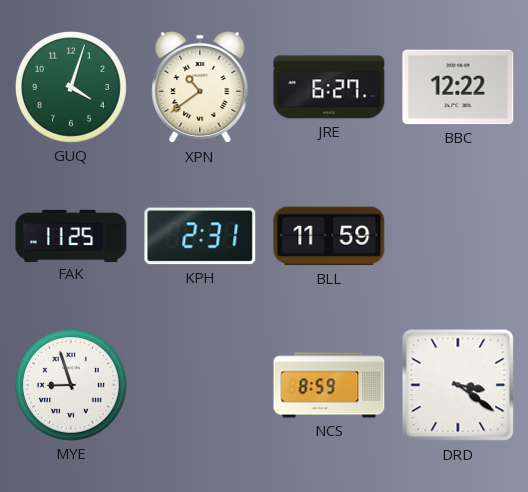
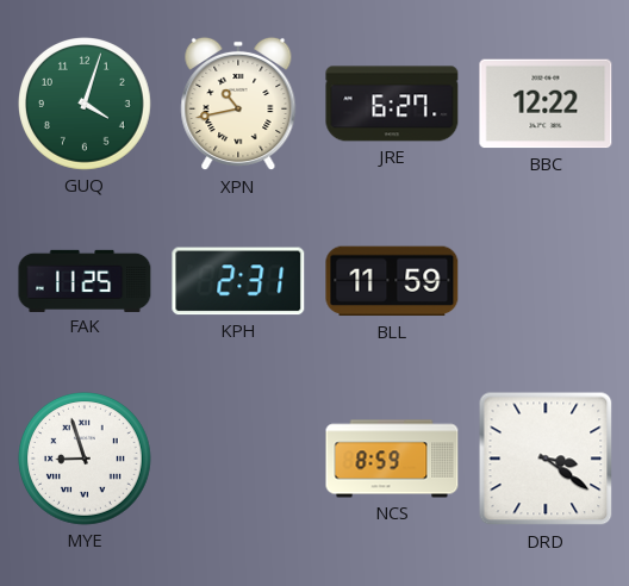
XPN: 10:39 -> 10:43 (238, 104)
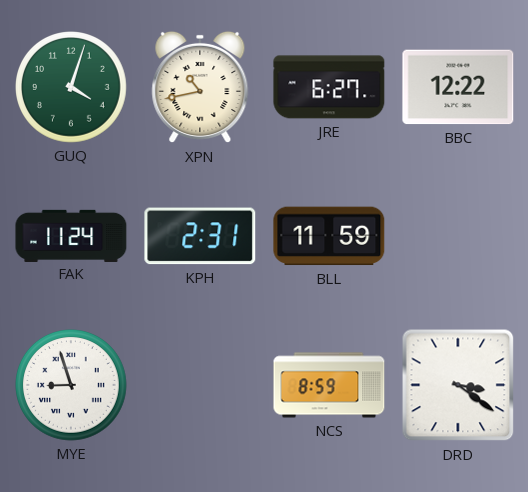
FAK: 11:25 -> 11:24 (71, 235)
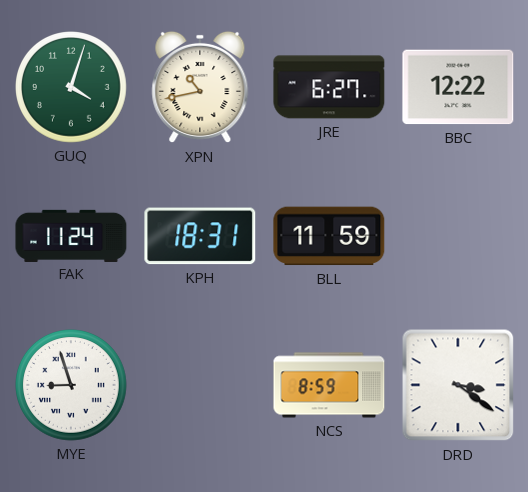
KPH: 2:31 -> 18:31 (200, 236)
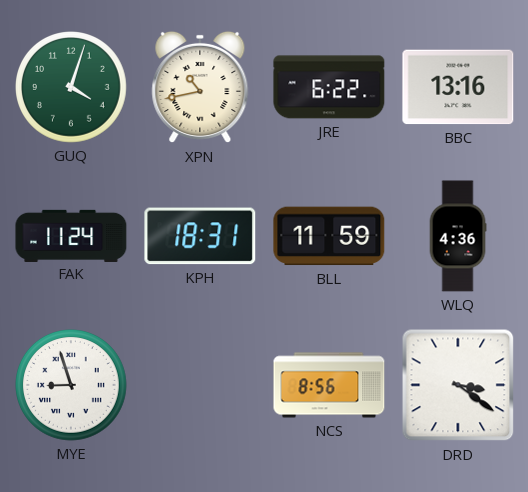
JRE: 6:27 -> 6:22 (329, 87)
BBC: 12:22 -> 13:16 (458, 87)
WLQ: none -> 4:36 (458, 236)
NCS: 8:59 -> 8:56 (329, 385)
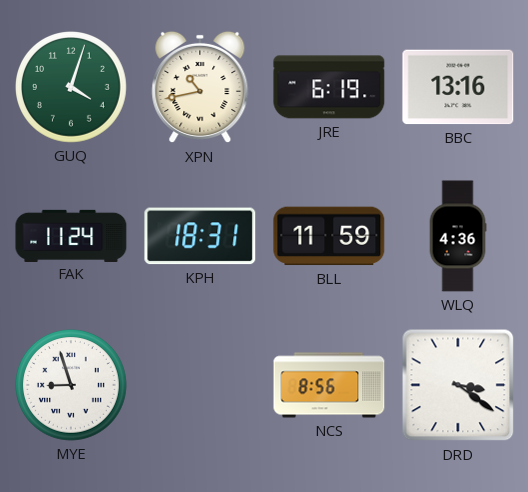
JRE: 6:22 -> 6:19 (329, 87)
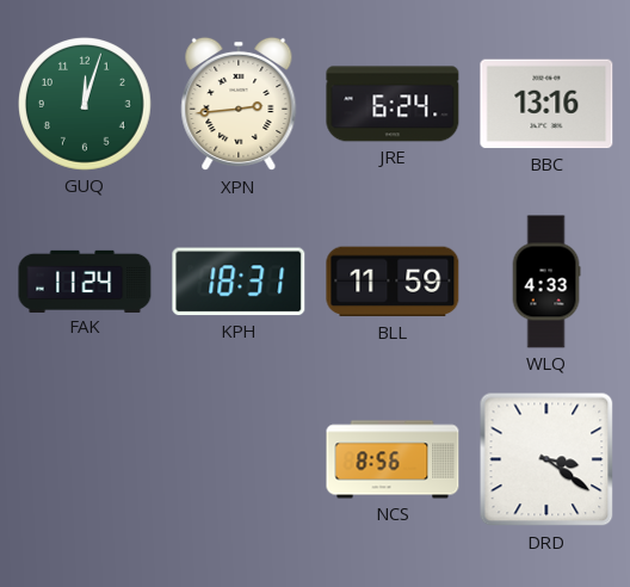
GUQ: 4:03 -> 12:03 (86, 105)
XPN: 10:43 -> 2:44 (239, 104)
JRE: 6:19 -> 6:24 (393, 104)
WLQ: 4:36 -> 4:33 (546, 282)
MYE: 8:57 -> none (72, 386)
